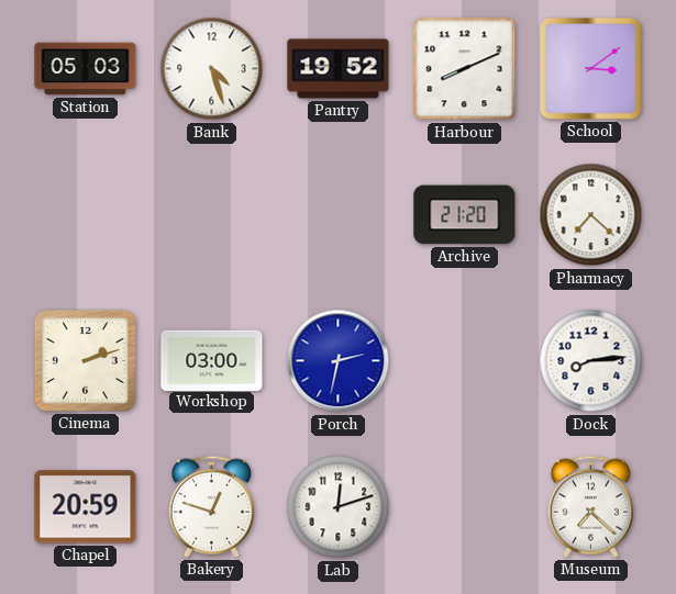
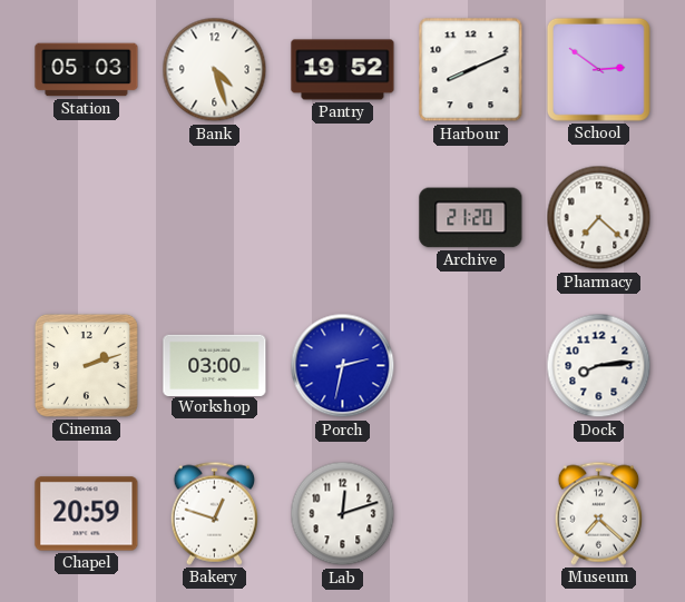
School: 3:09 -> 2:51 (598, 69)
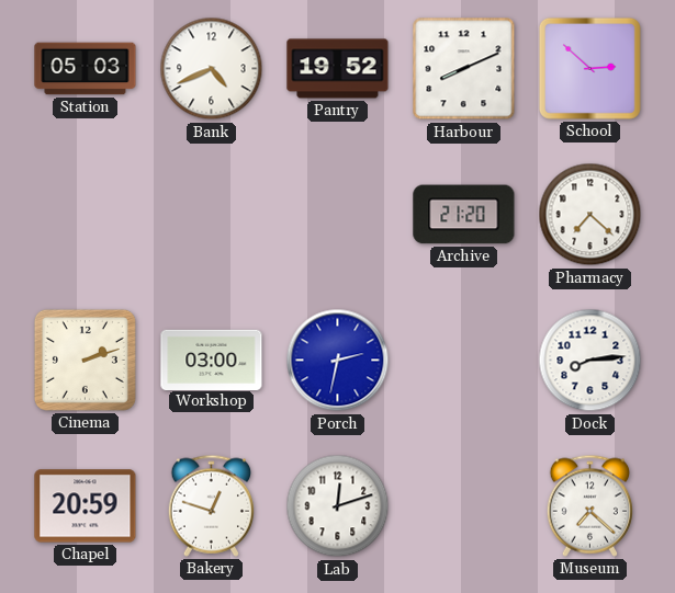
Bank: 4:27 -> 4:41 (212, 69)
School: 2:51 -> 2:52 (589, 68)
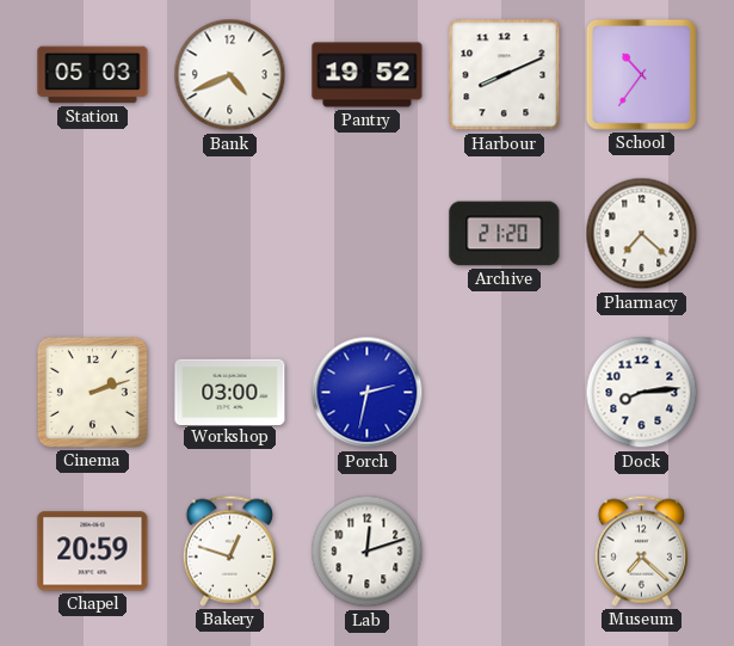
School: 2:52 -> 10:36 (641, 74)
